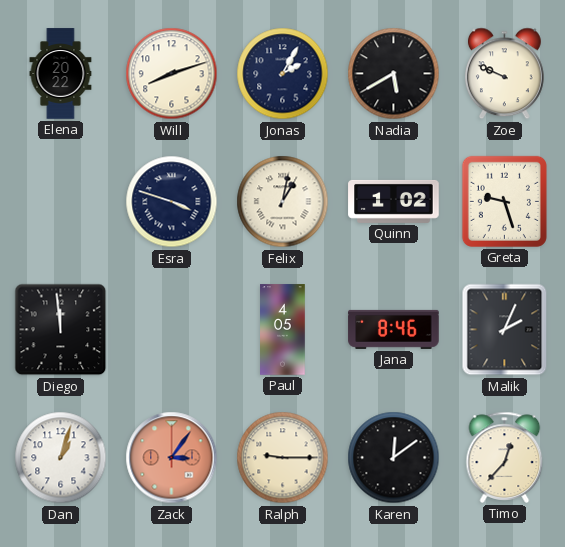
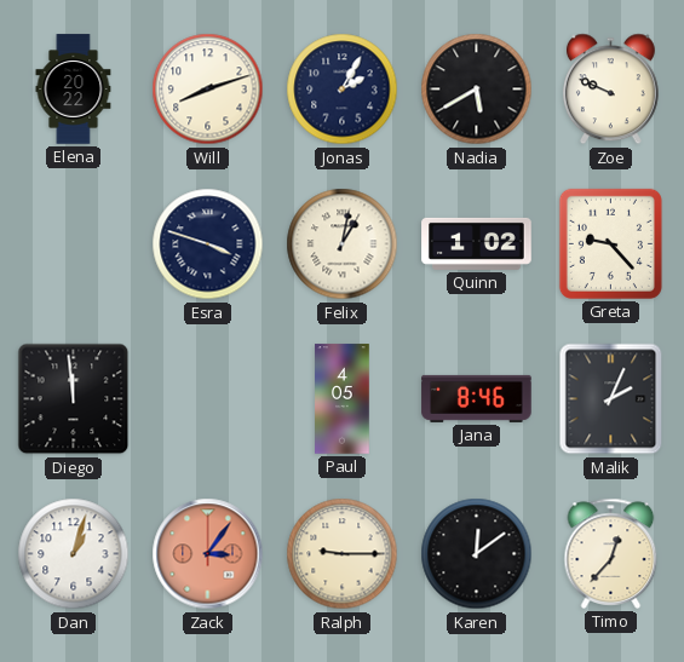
Greta: 9:27 -> 9:23 (610, 243)
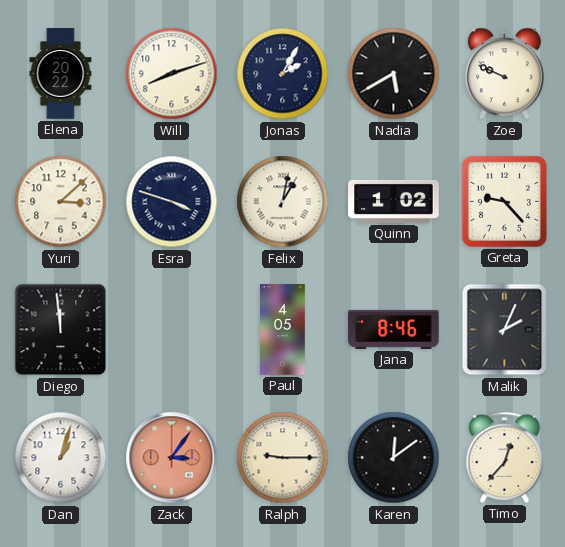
Yuri: none -> 3:08 (61, 202)
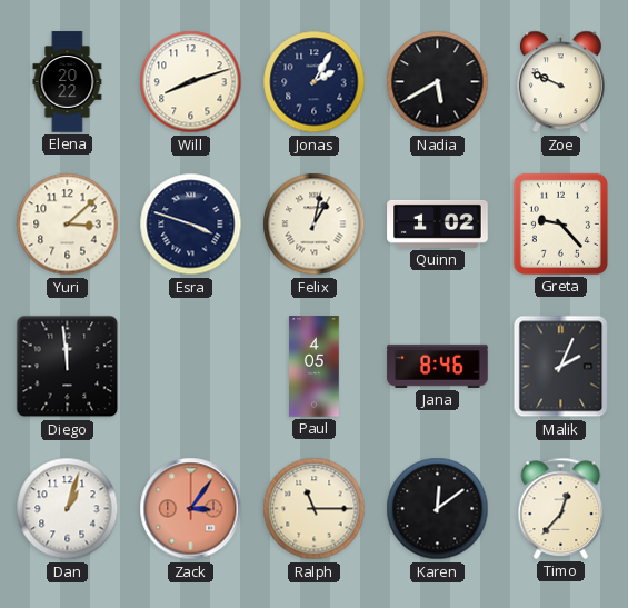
Ralph: 9:15 -> 11:15 (315, 509)
